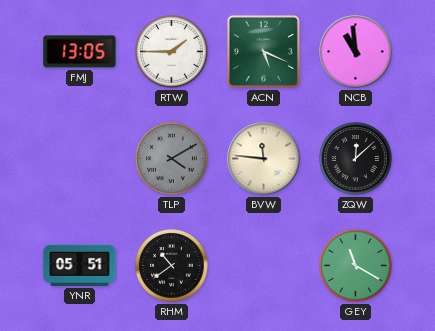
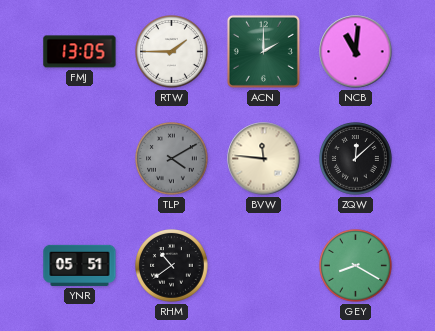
ACN: 5:19 -> 2:00 (263, 51)
NCB: 10:59 -> 11:01 (356, 52)
GEY: 11:20 -> 8:20 (356, 266)
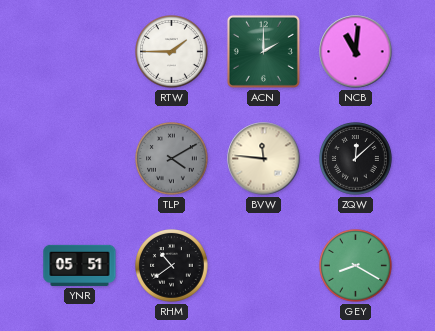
FMJ: 13:05 -> none (80, 52)
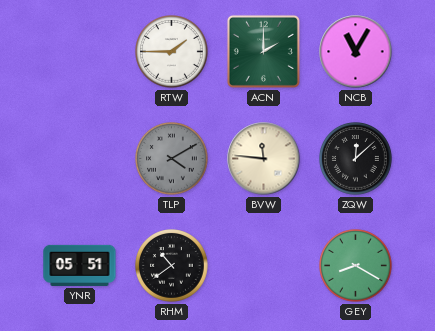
NCB: 11:01 -> 11:05 (356, 52)
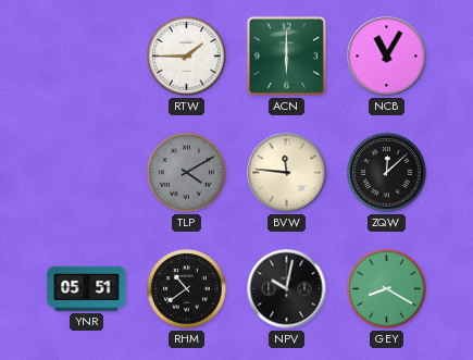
ACN: 2:00 -> 6:00 (286, 55)
NPV: none -> 10:02 (287, 289)
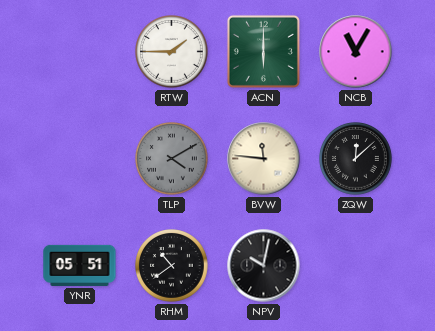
GEY: 8:20 -> none (387, 289)
